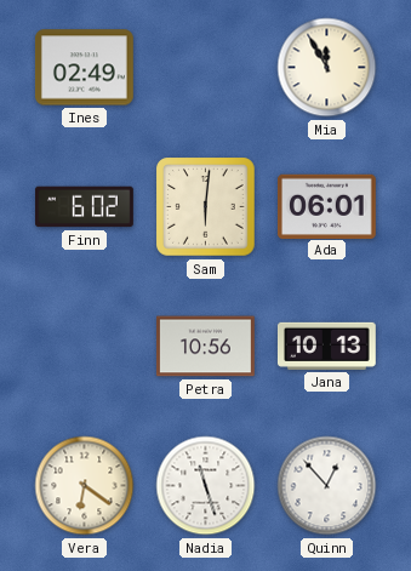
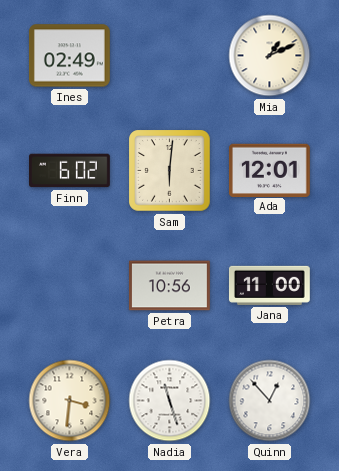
Mia: 11:55 -> 1:11 (270, 56)
Ada: 06:01 -> 12:01 (269, 170)
Jana: 10:13 -> 11:00 (269, 285)
Vera: 6:21 -> 3:31 (70, 401)
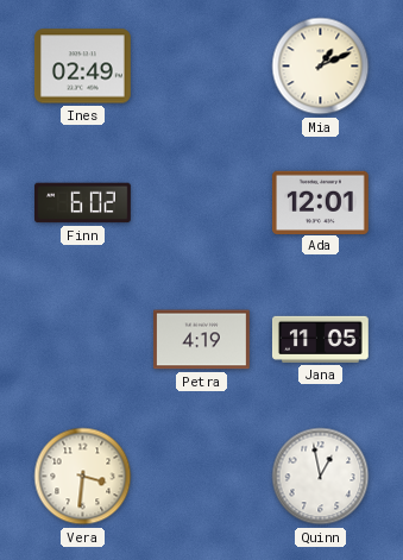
Sam: 6:01 -> none (170, 171)
Petra: 10:56 -> 4:19 (202, 340)
Jana: 11:00 -> 11:05 (320, 339)
Nadia: 11:27 -> none (170, 401)
Quinn: 12:53 -> 12:58 (321, 477)
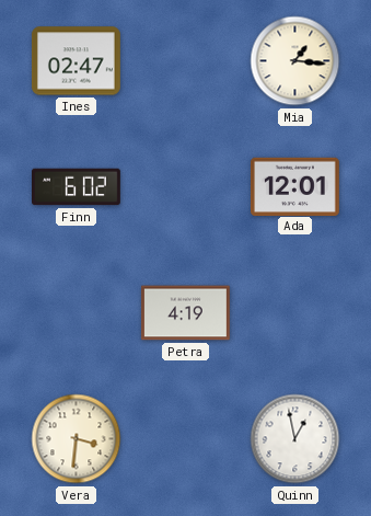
Ines: 02:49 -> 02:47 (76, 61)
Mia: 1:11 -> 1:16 (295, 61)
Jana: 11:05 -> none (320, 339)
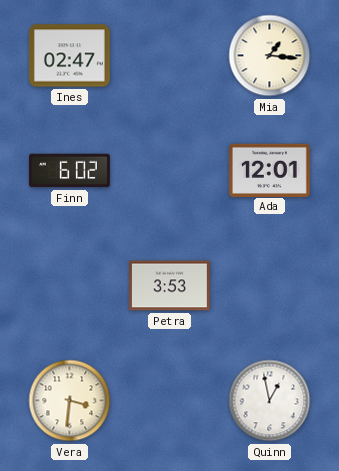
Petra: 4:19 -> 3:53 (170, 286)
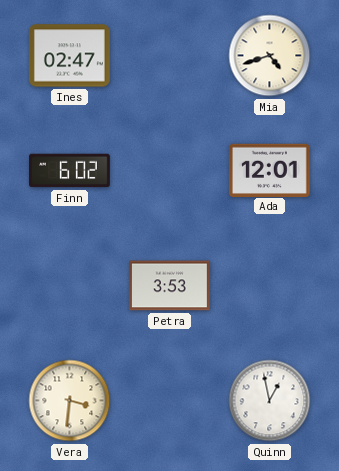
Mia: 1:16 -> 4:42 (270, 56)
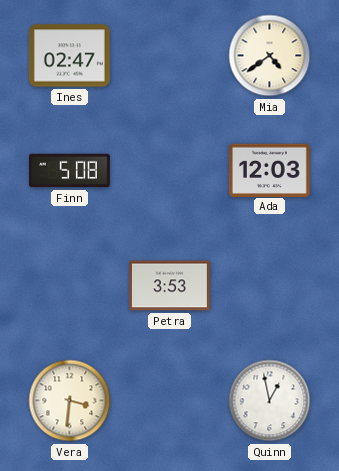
Mia: 4:42 -> 4:39 (270, 56)
Finn: 6:02 -> 5:08 (70, 171)
Ada: 12:01 -> 12:03 (269, 170)
